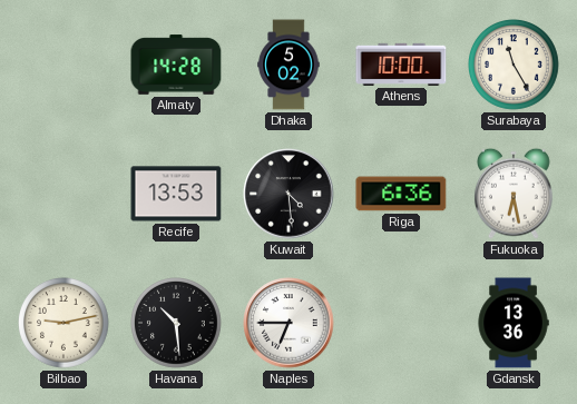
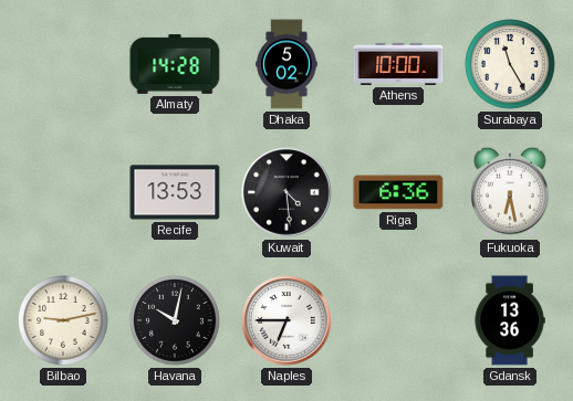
Havana: 10:29 -> 10:02 (176, 321)
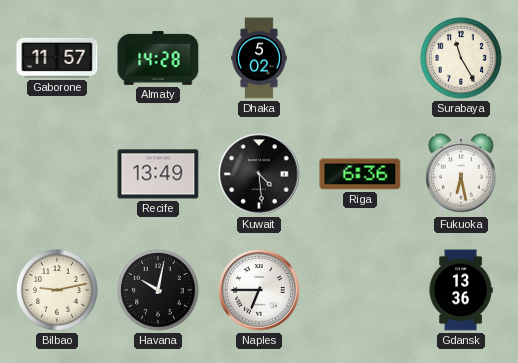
Gaborone: none -> 11:57 (57, 58)
Athens: 10:00 -> none (398, 64)
Recife: 13:53 -> 13:49 (158, 174)
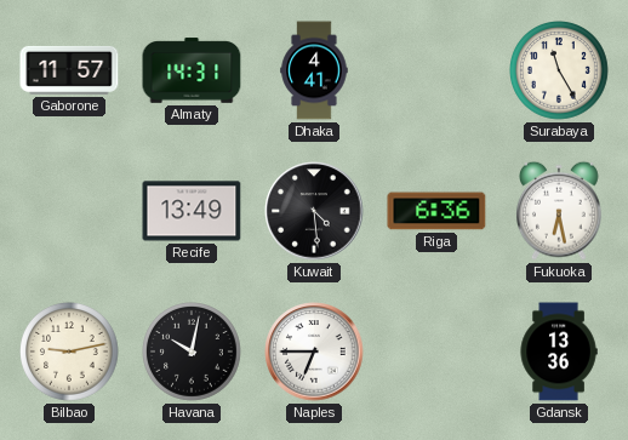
Almaty: 14:28 -> 14:31 (192, 70)
Dhaka: 5:02 -> 4:41 (314, 70)
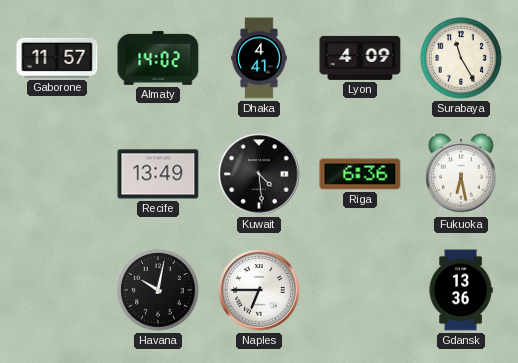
Almaty: 14:31 -> 14:02 (158, 58)
Lyon: none -> 4:09 (360, 58)
Bilbao: 9:13 -> none (70, 353)
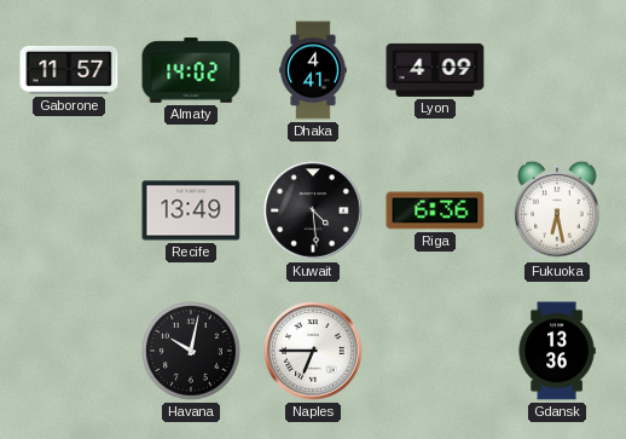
Surabaya: 11:25 -> none (462, 59)
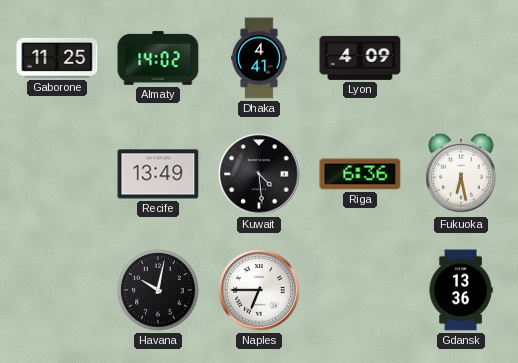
Gaborone: 11:57 -> 11:25 (57, 58)
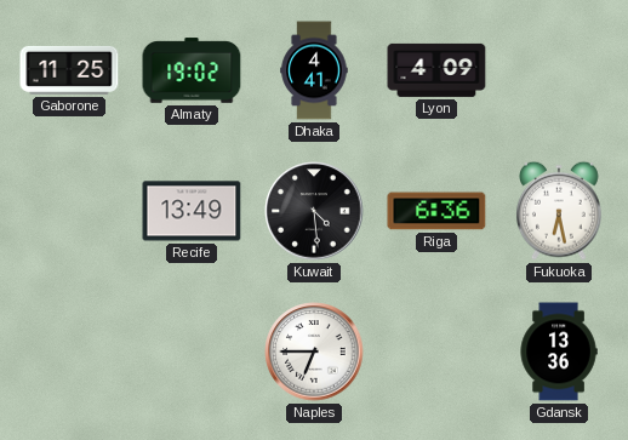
Almaty: 14:02 -> 19:02 (192, 70)
Havana: 10:02 -> none (159, 291)
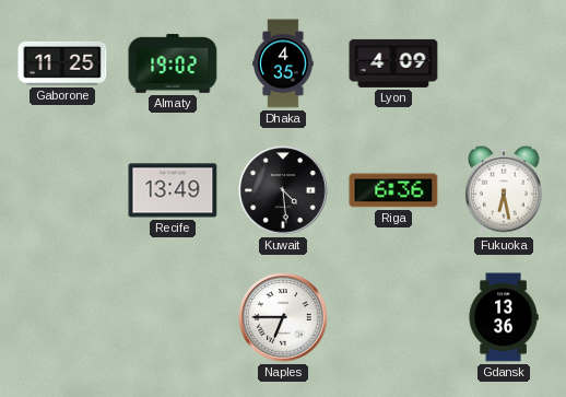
Dhaka: 4:41 -> 4:35 (283, 63)
